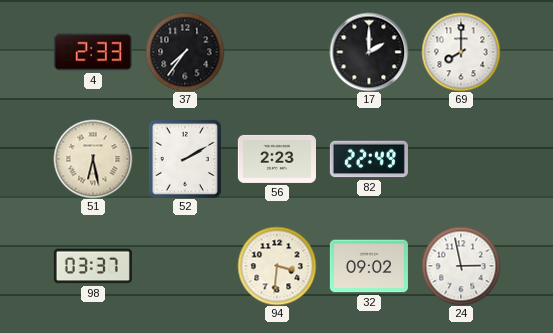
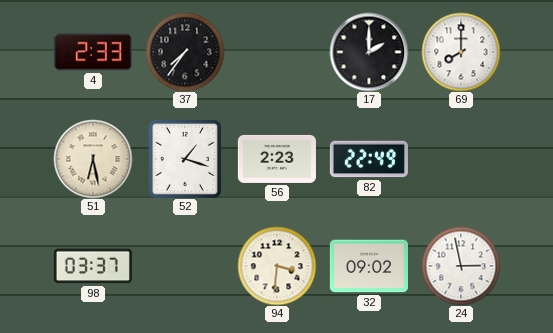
52: 2:10 -> 1:18 (185, 159)
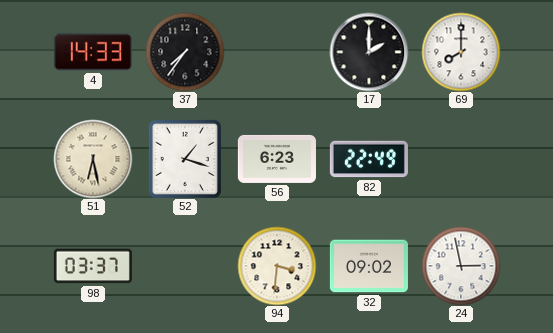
4: 2:33 -> 14:33 (93, 52)
56: 2:23 -> 6:23 (277, 159)
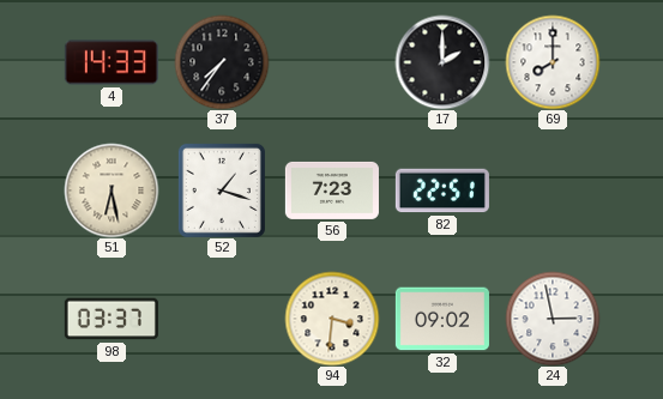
56: 6:23 -> 7:23 (332, 191)
82: 22:49 -> 22:51 (442, 191)
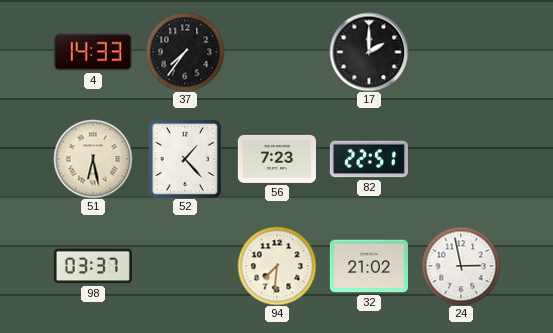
69: 8:00 -> none (553, 62)
52: 1:18 -> 1:23 (185, 159)
94: 3:31 -> 7:31 (277, 266)
32: 09:02 -> 21:02 (369, 266)
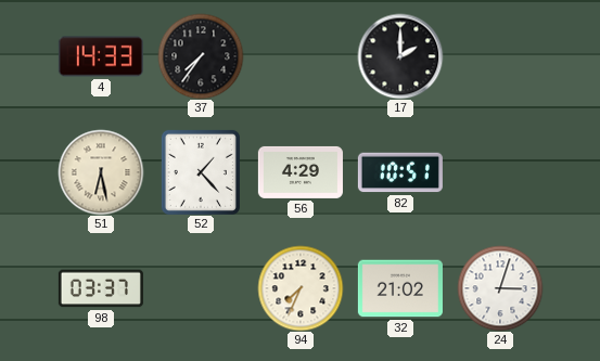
56: 7:23 -> 4:29 (301, 172)
82: 22:51 -> 10:51 (400, 172)
94: 7:31 -> 7:34 (301, 288)
24: 2:58 -> 3:03 (500, 288)
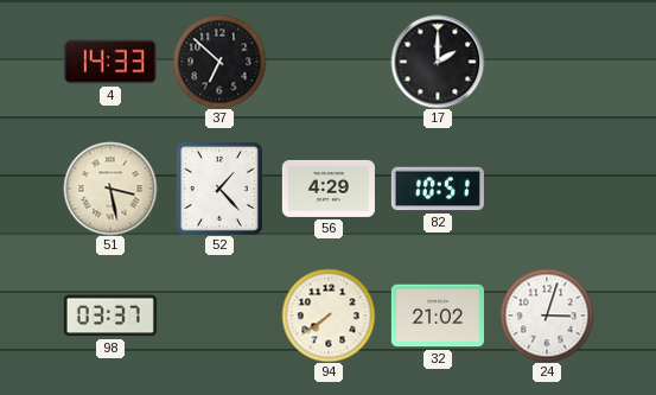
37: 7:36 -> 6:52 (219, 62)
51: 6:28 -> 3:28 (110, 189)
94: 7:34 -> 7:39 (329, 316)
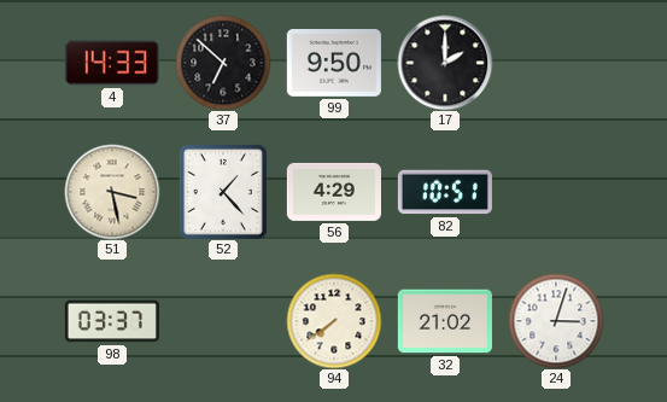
99: none -> 9:50 (334, 64)
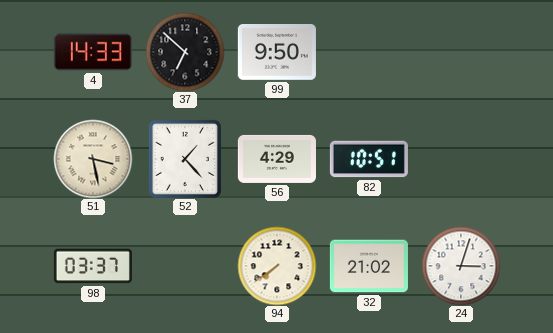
17: 2:00 -> none (445, 63)
